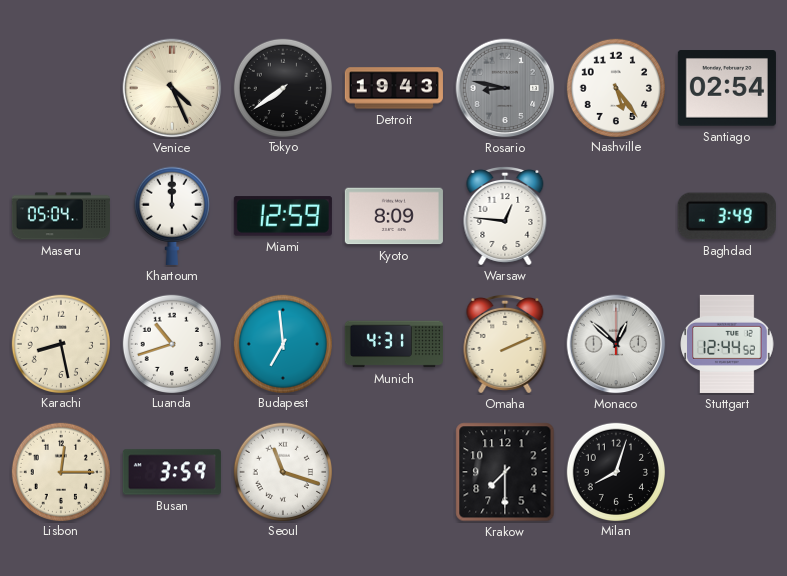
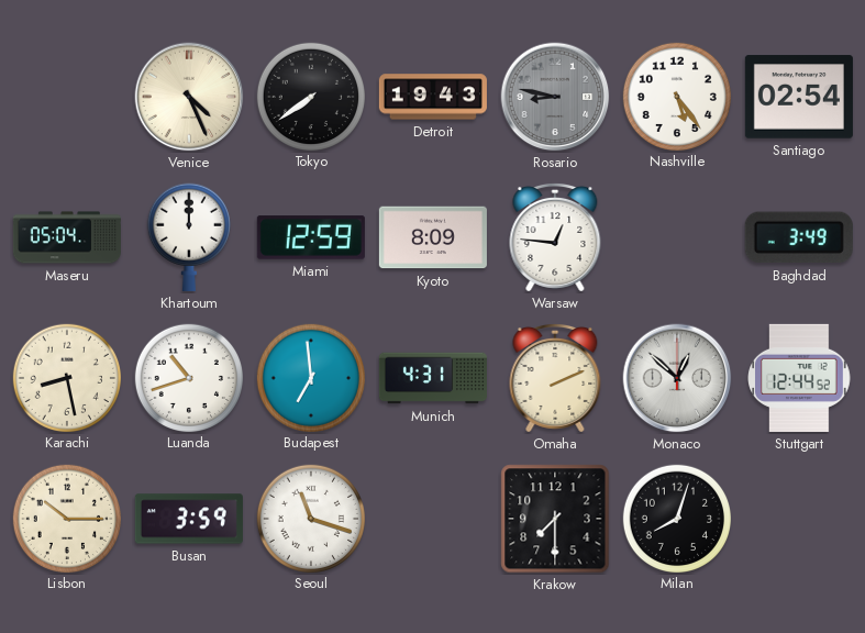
Lisbon: 12:15 -> 10:15 (66, 518)
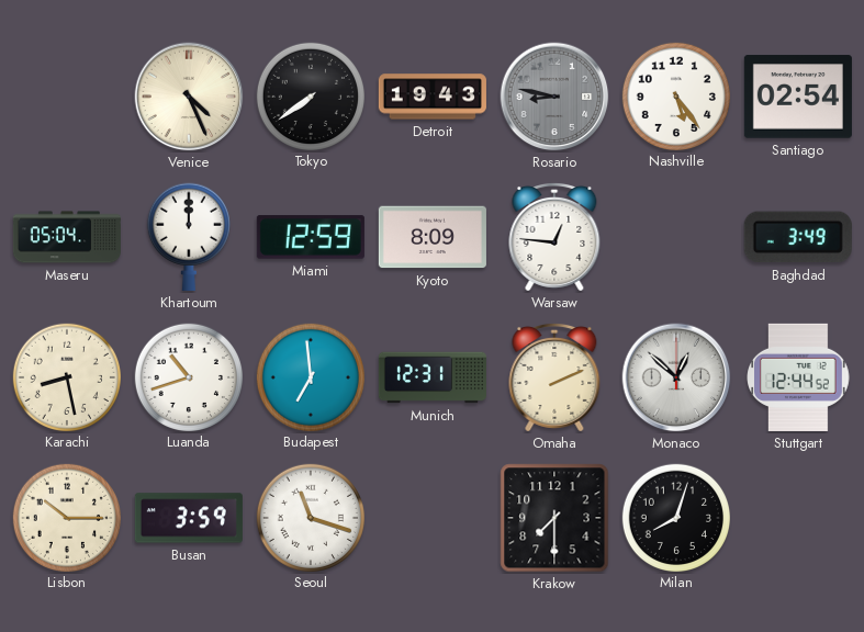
Munich: 4:31 -> 12:31 (433, 377)
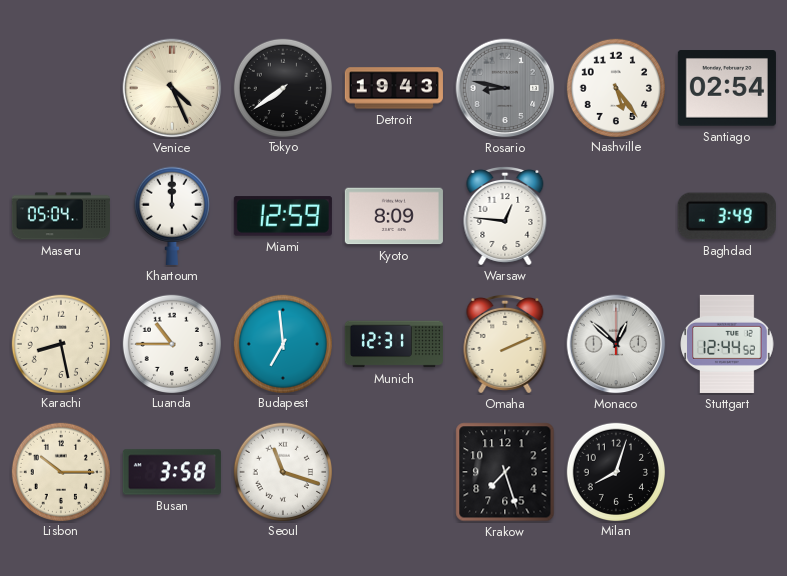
Luanda: 10:42 -> 10:45 (171, 343)
Busan: 3:59 -> 3:58 (172, 472)
Krakow: 7:30 -> 7:27 (505, 472)
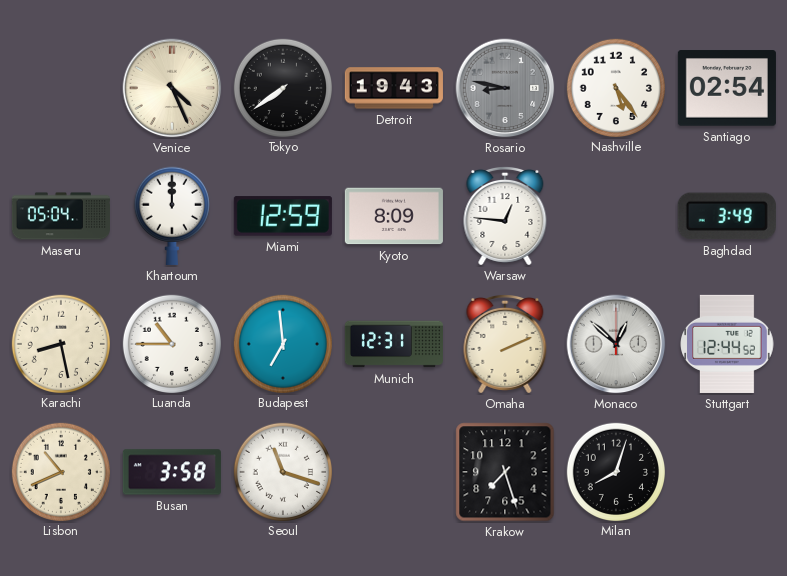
Lisbon: 10:15 -> 10:41 (60, 471)
